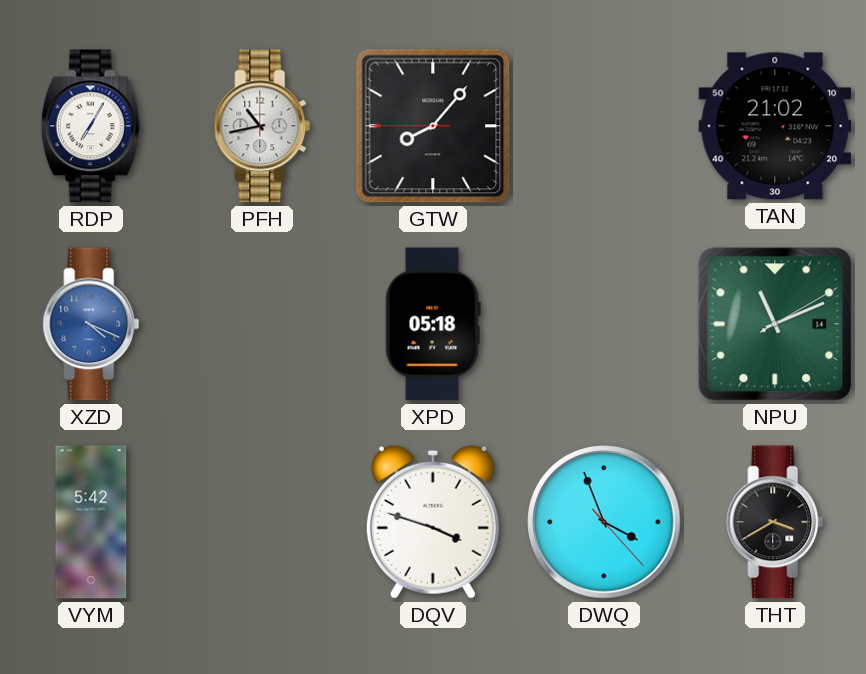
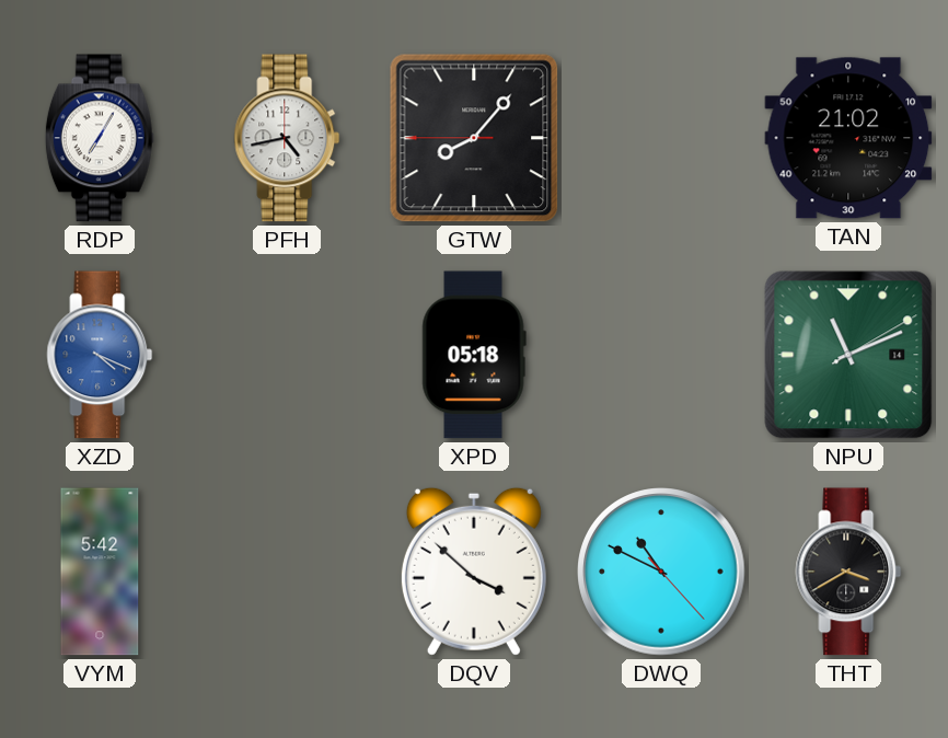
PFH: 10:43 -> 4:43 (287, 138)
DQV: 3:48 -> 3:52 (474, 572)
DWQ: 3:56 -> 10:49 (661, 572)
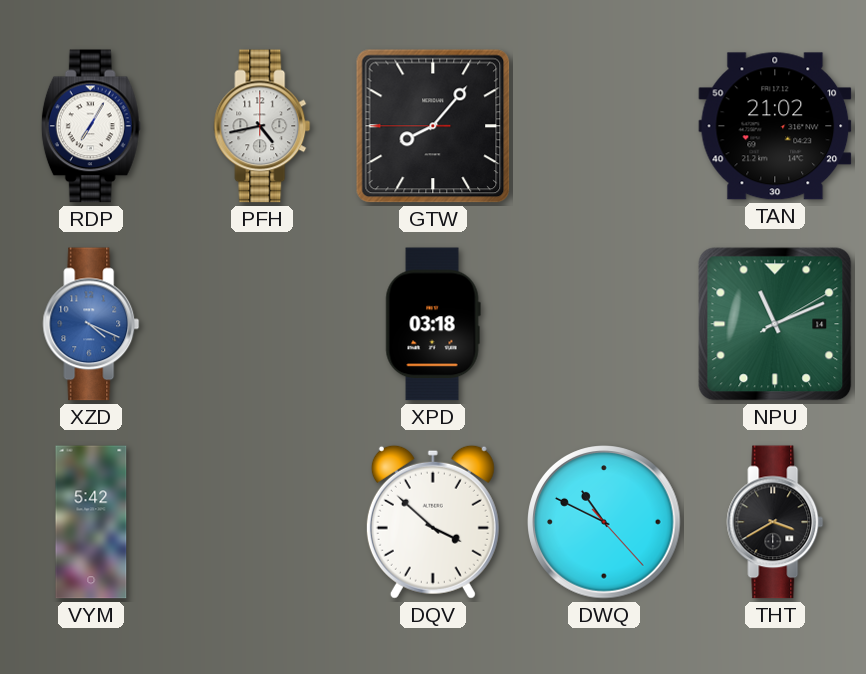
XPD: 05:18 -> 03:18 (433, 324)
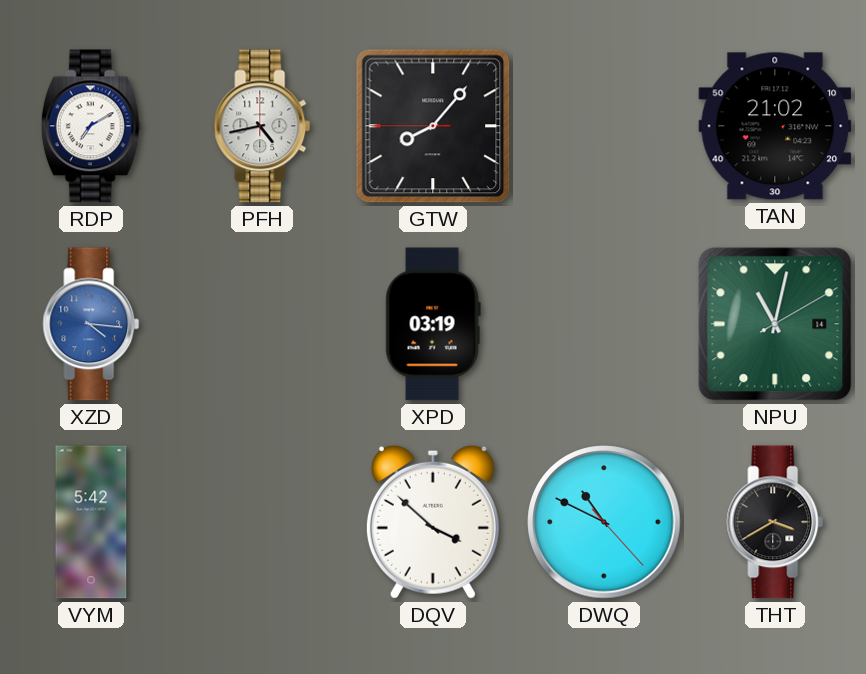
RDP: 7:05 -> 7:10 (91, 126)
XZD: 4:19 -> 4:16 (91, 324)
XPD: 03:18 -> 03:19 (433, 324)
NPU: 11:11 -> 11:02 (775, 324)
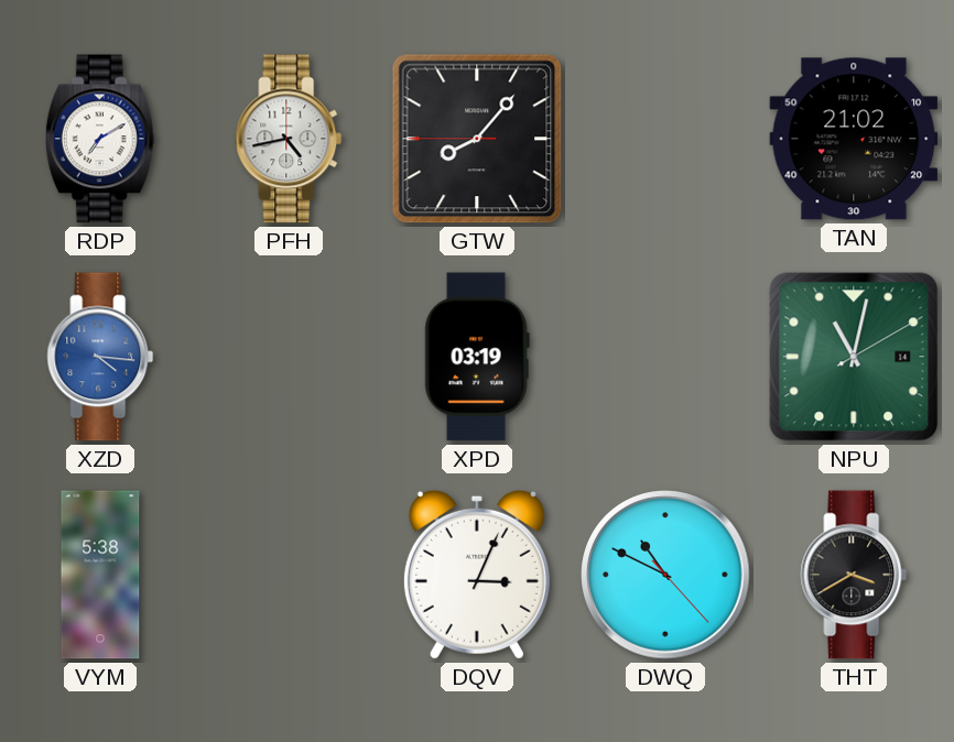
VYM: 5:42 -> 5:38 (100, 575)
DQV: 3:52 -> 3:04 (477, 575)
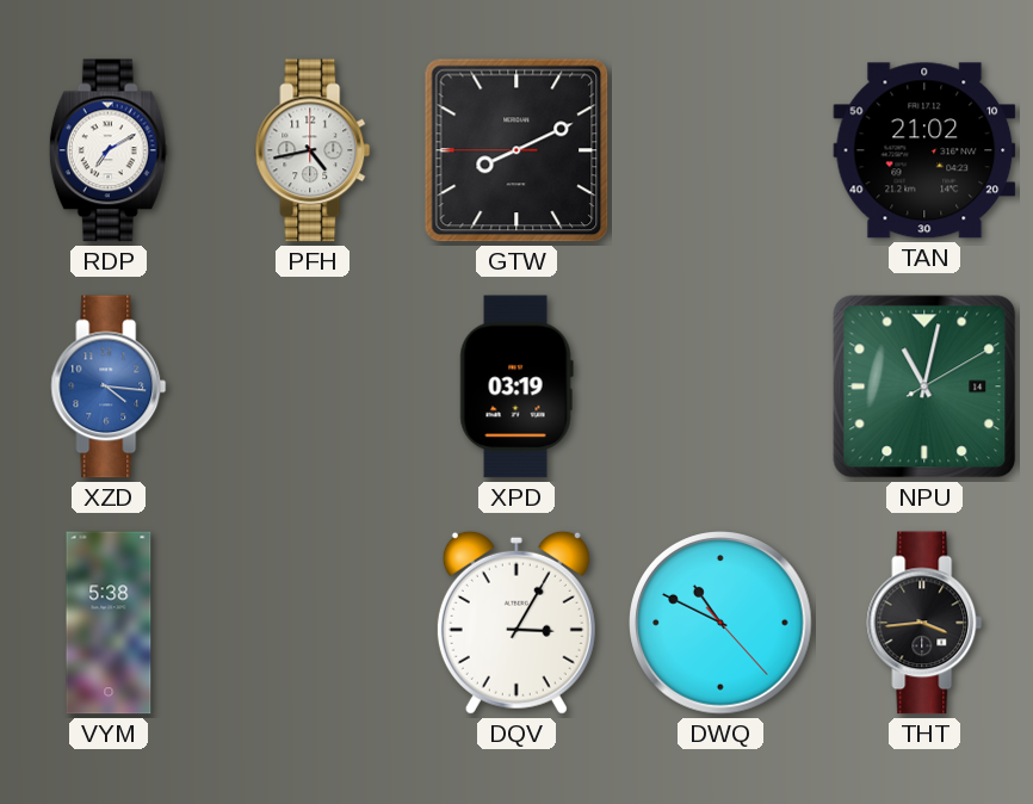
GTW: 8:06 -> 8:10 (516, 150)
DQV: 3:04 -> 3:05 (516, 623)
THT: 3:40 -> 3:44 (924, 623)
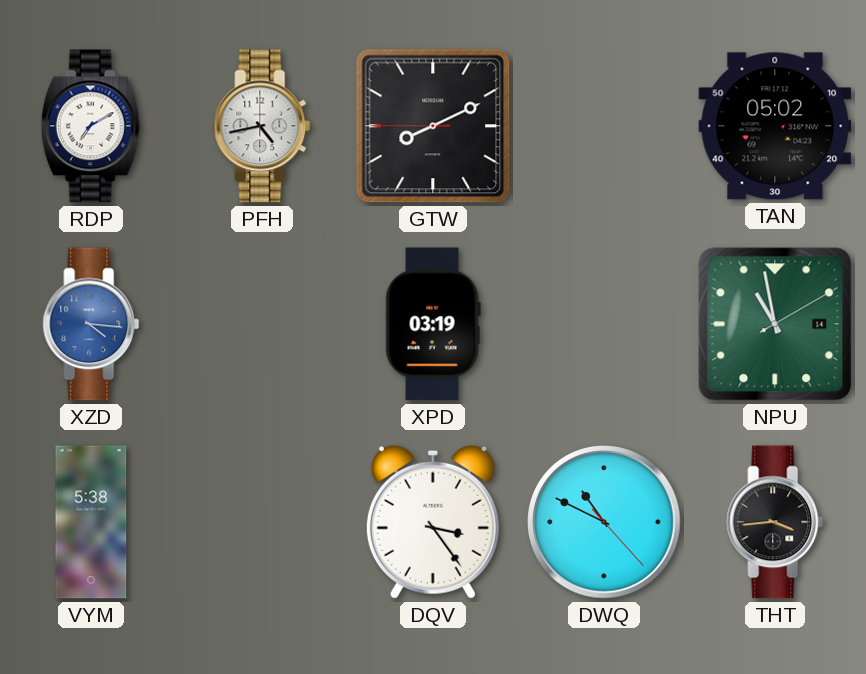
TAN: 21:02 -> 05:02 (775, 126)
NPU: 11:02 -> 10:58 (775, 324)
DQV: 3:05 -> 3:24 (433, 522)
